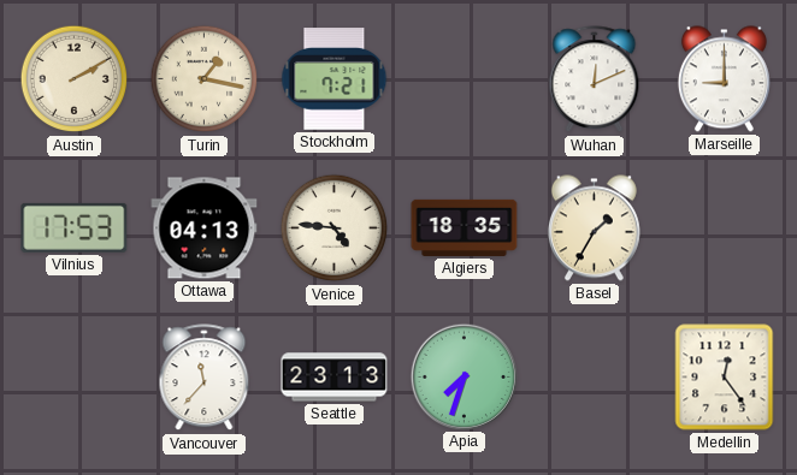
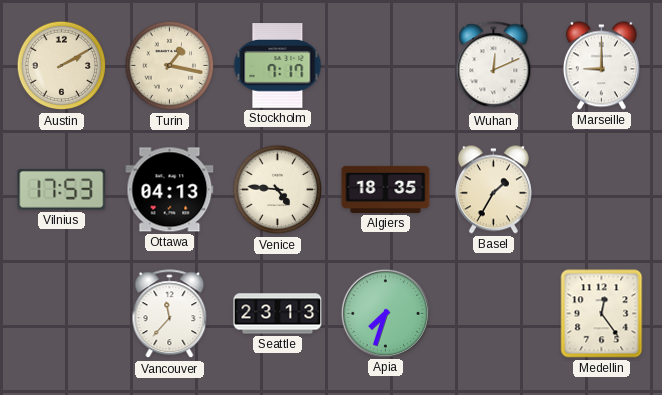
Stockholm: 7:21 -> 7:17 (278, 66)
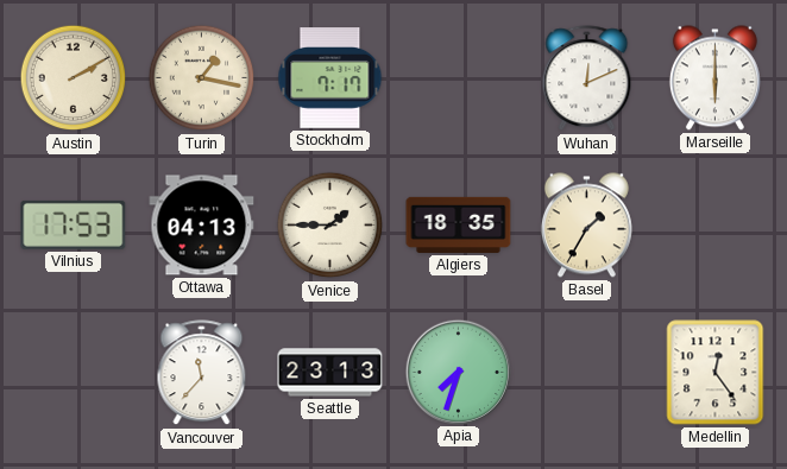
Marseille: 9:00 -> 6:00 (714, 78)
Venice: 4:46 -> 1:45 (330, 226)
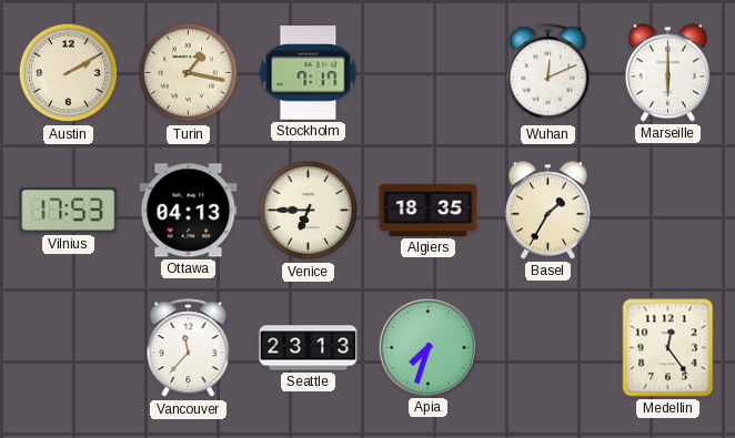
Venice: 1:45 -> 6:45 (309, 211)
